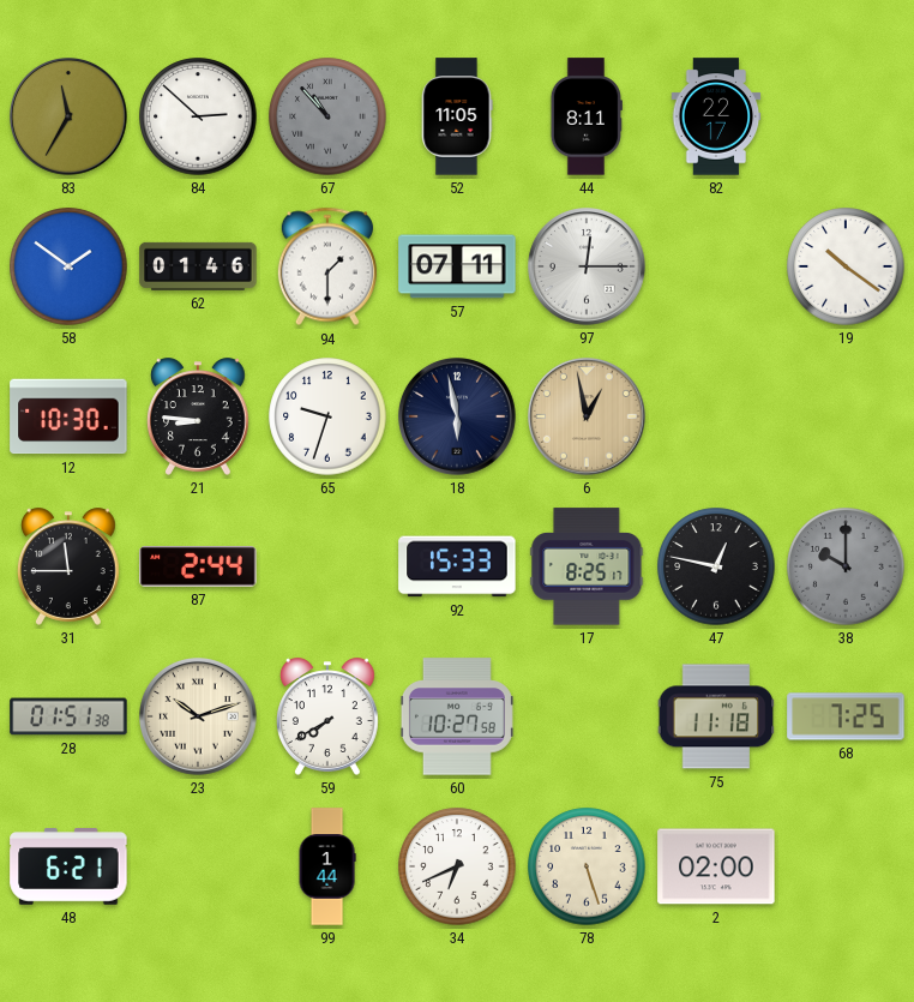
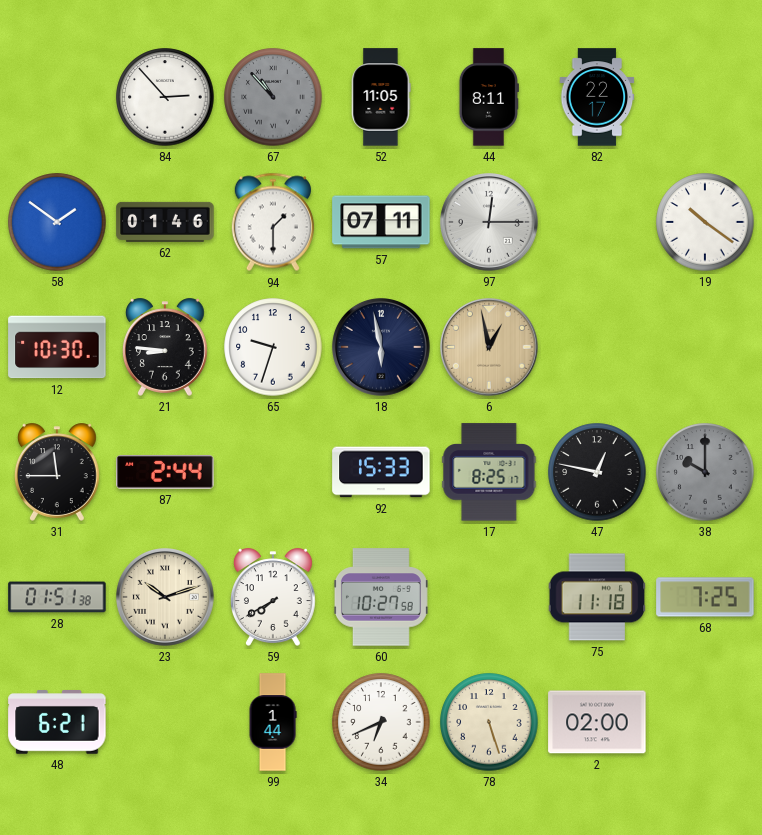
83: 11:35 -> none (70, 118)
84: 2:52 -> 2:53 (165, 97)
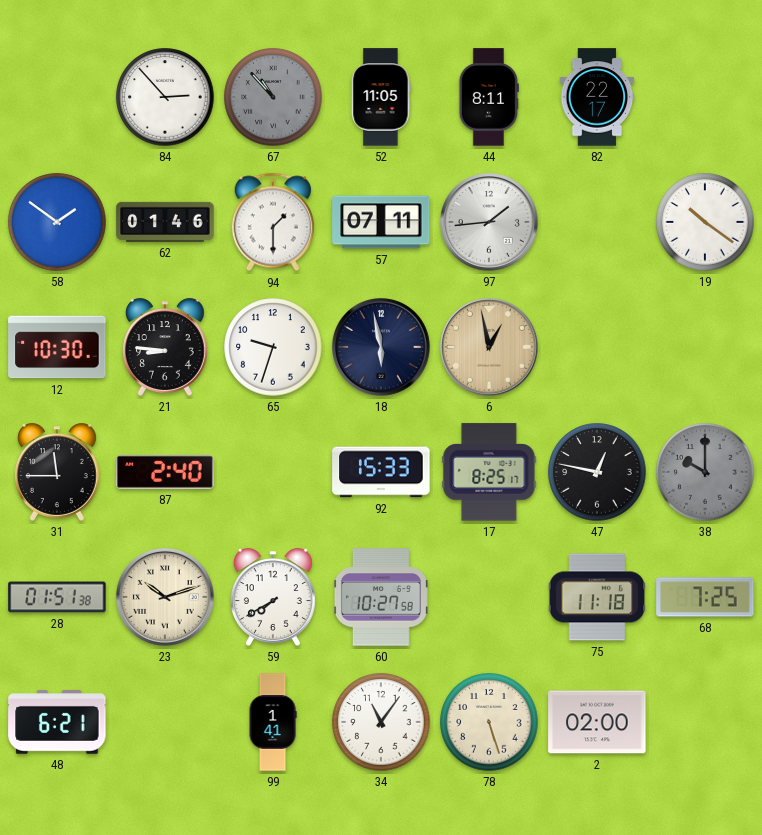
97: 12:15 -> 1:44 (490, 223)
87: 2:44 -> 2:40 (165, 473)
99: 1:44 -> 1:41 (273, 722)
34: 6:41 -> 11:06 (381, 722)
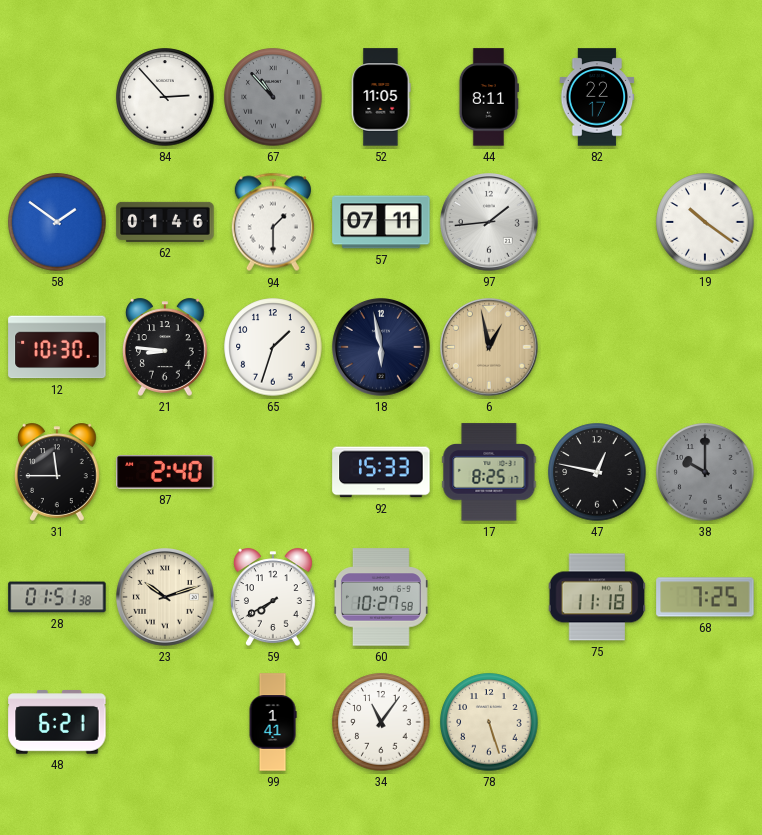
65: 9:33 -> 1:33 (273, 347)
2: 02:00 -> none (597, 722)
